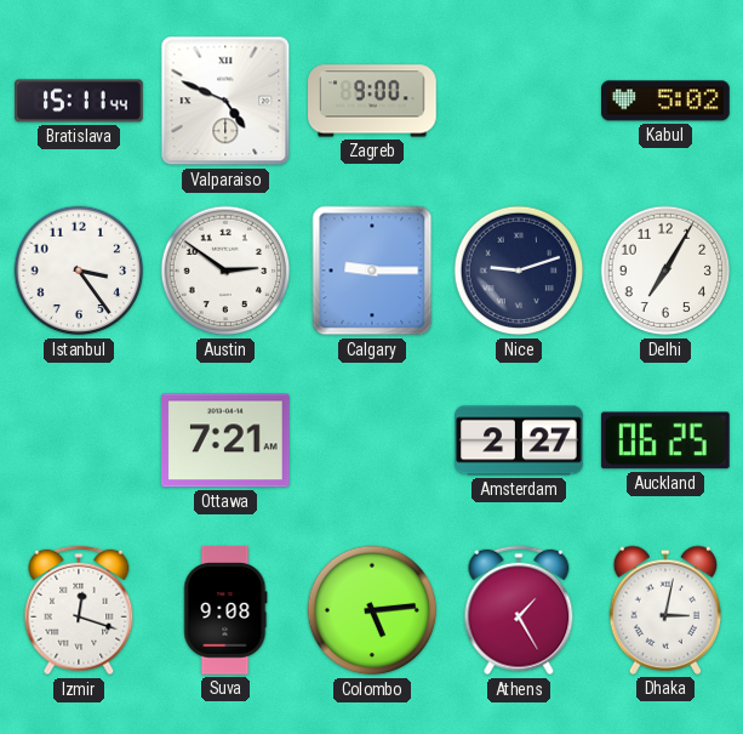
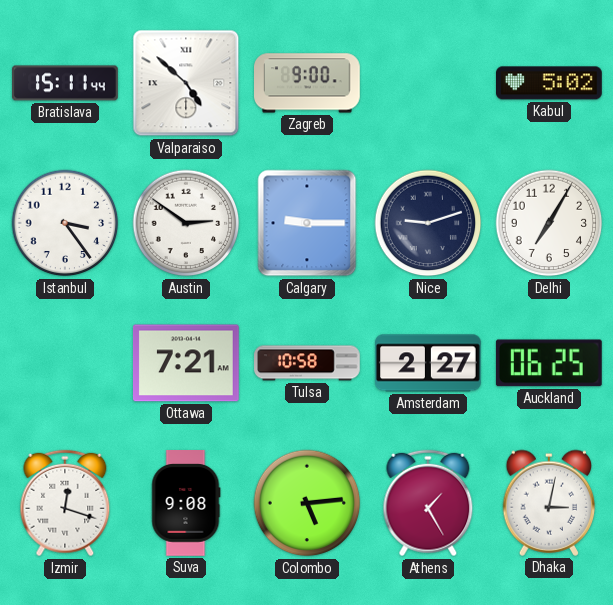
Valparaiso: 4:49 -> 4:52 (186, 83)
Tulsa: none -> 10:58 (307, 363)
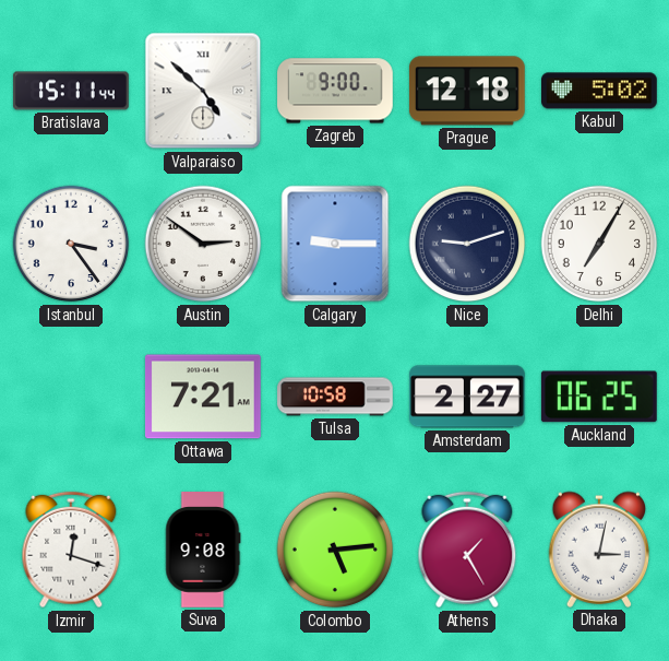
Prague: none -> 12:18 (467, 91)
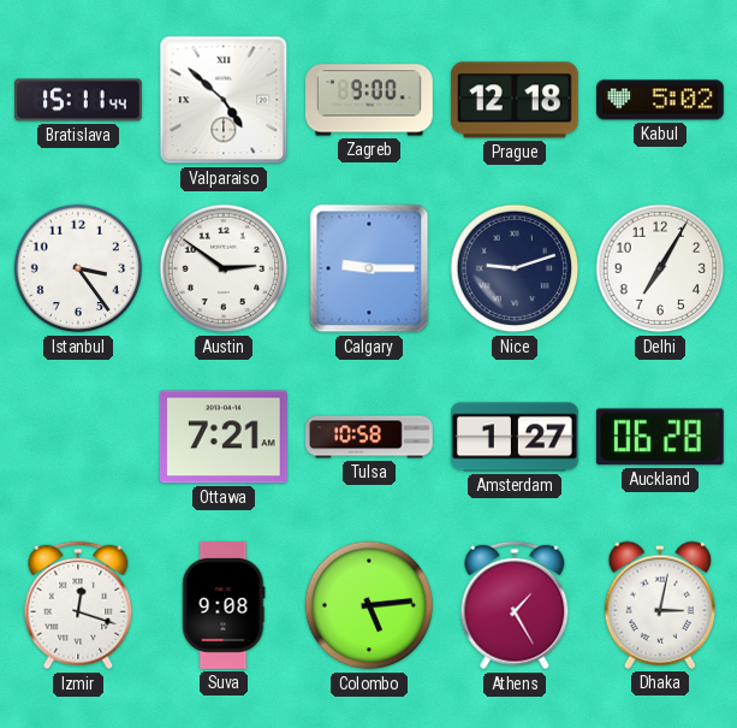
Amsterdam: 2:27 -> 1:27 (516, 437)
Auckland: 06:25 -> 06:28 (660, 437)
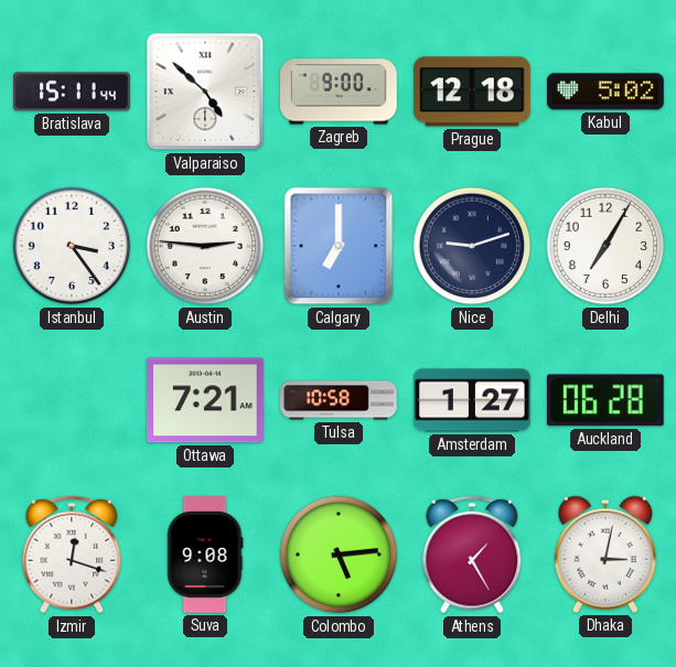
Austin: 2:51 -> 2:46 (205, 246)
Calgary: 9:15 -> 7:00 (339, 246)
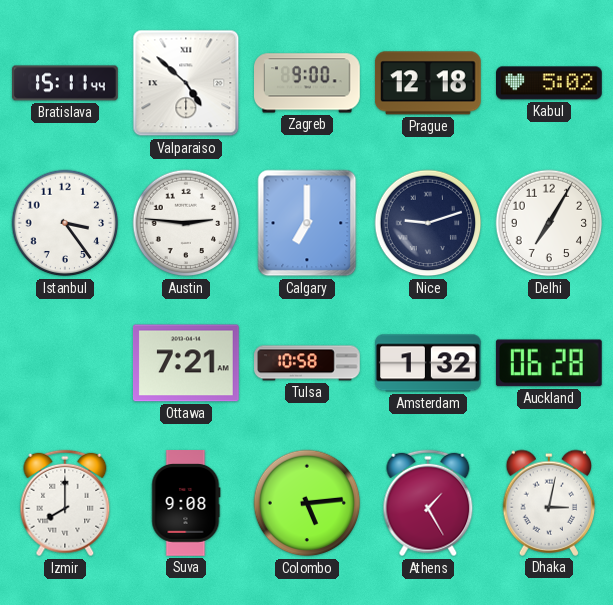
Amsterdam: 1:27 -> 1:32 (429, 363)
Izmir: 12:18 -> 8:00 (65, 503)
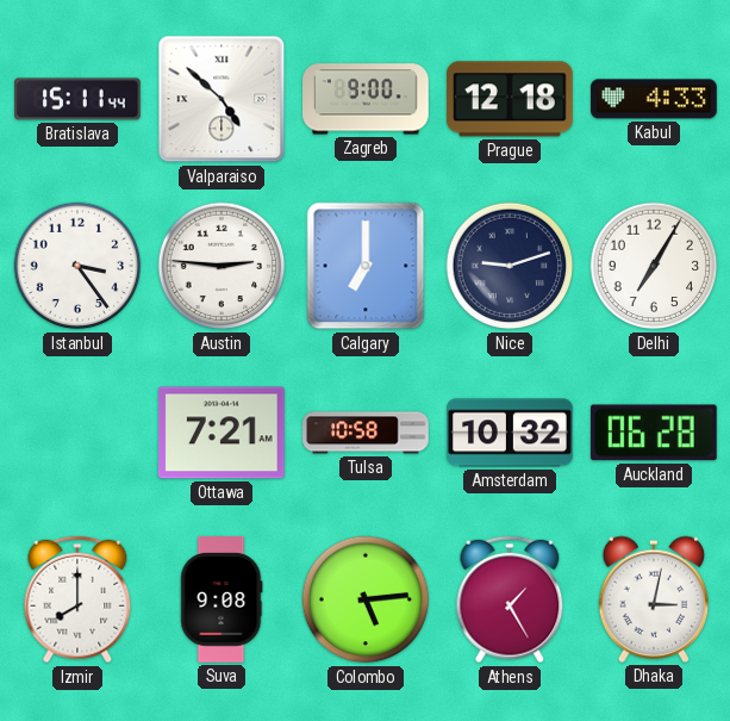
Kabul: 5:02 -> 4:33 (655, 99)
Amsterdam: 1:32 -> 10:32 (511, 433)
